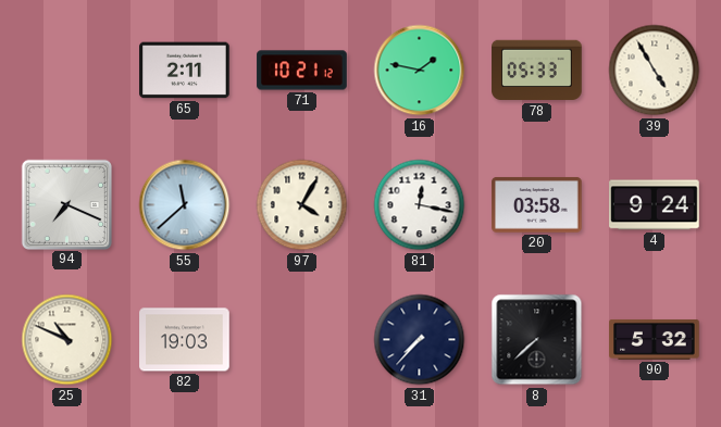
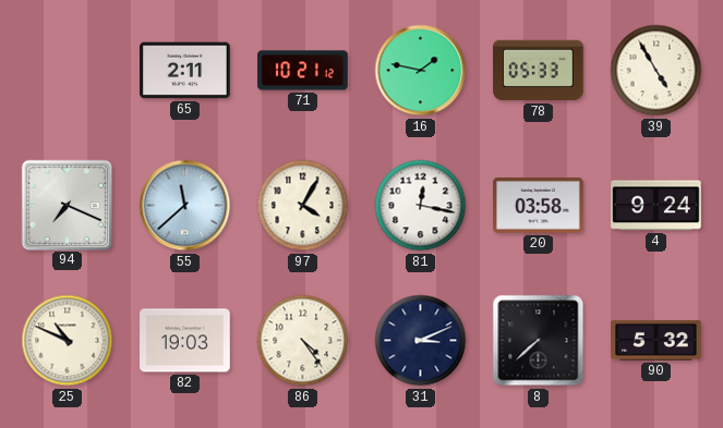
86: none -> 4:24 (303, 341)
31: 7:37 -> 3:11 (421, 341)
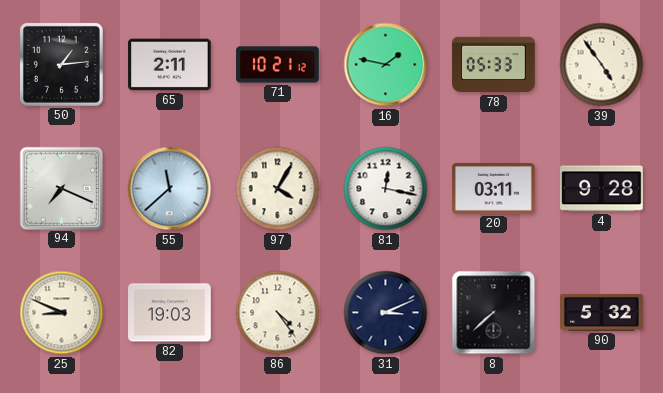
50: none -> 1:14 (61, 64)
39: 4:55 -> 4:54 (602, 65)
20: 03:58 -> 03:11 (494, 188)
4: 9:24 -> 9:28 (602, 189)
25: 10:49 -> 8:49 (62, 313)
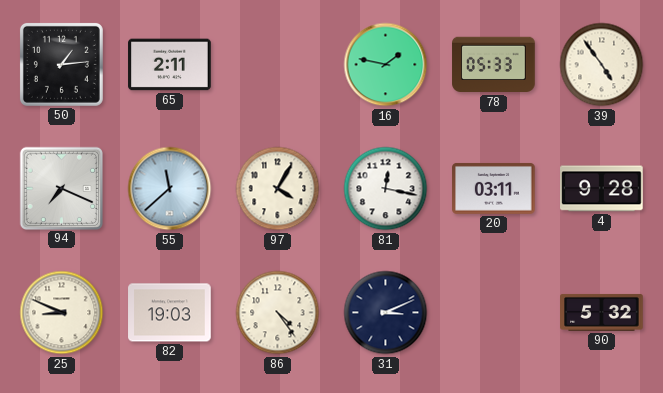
71: 10:21 -> none (278, 65)
8: 7:38 -> none (494, 313)
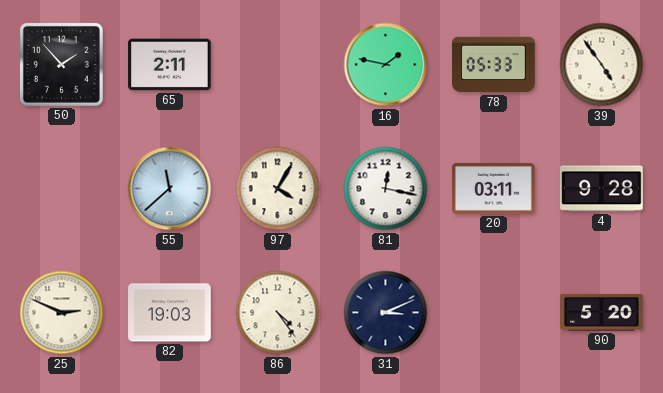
50: 1:14 -> 1:53 (61, 64)
94: 7:19 -> none (61, 188)
25: 8:49 -> 2:49 (62, 313)
90: 5:32 -> 5:20 (602, 312)
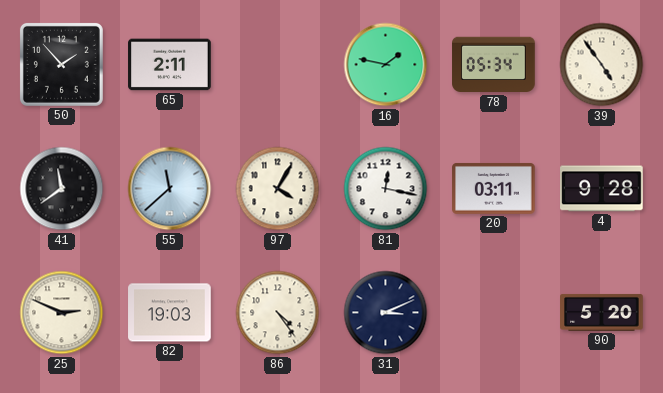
78: 05:33 -> 05:34 (494, 65)
41: none -> 11:39 (62, 189)
